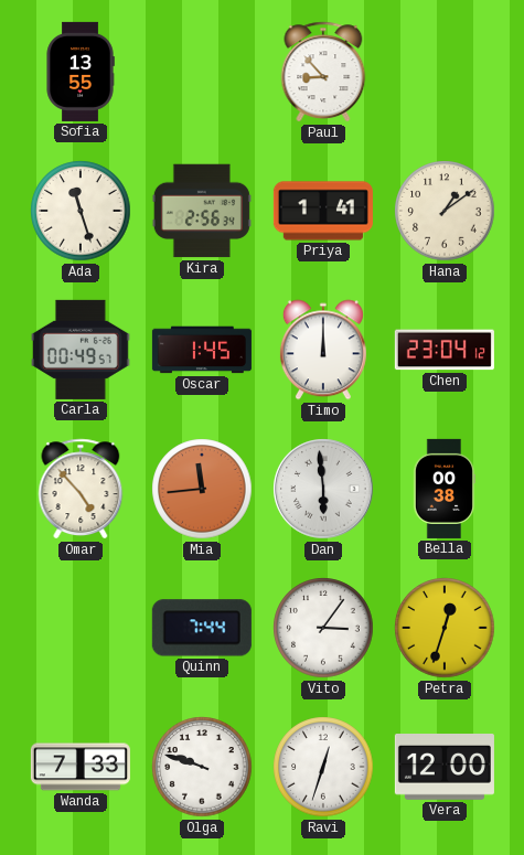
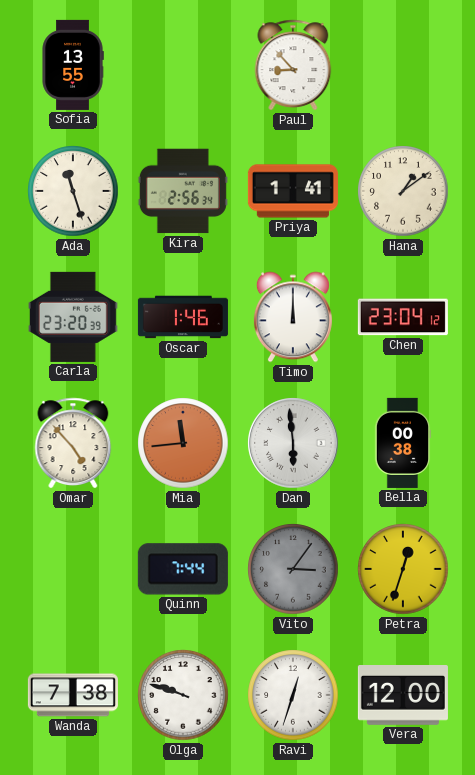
Carla: 00:49 -> 23:20 (73, 317)
Oscar: 1:45 -> 1:46 (183, 317)
Vito dial: white -> grey (293, 569)
Wanda: 7:33 -> 7:38 (73, 695)
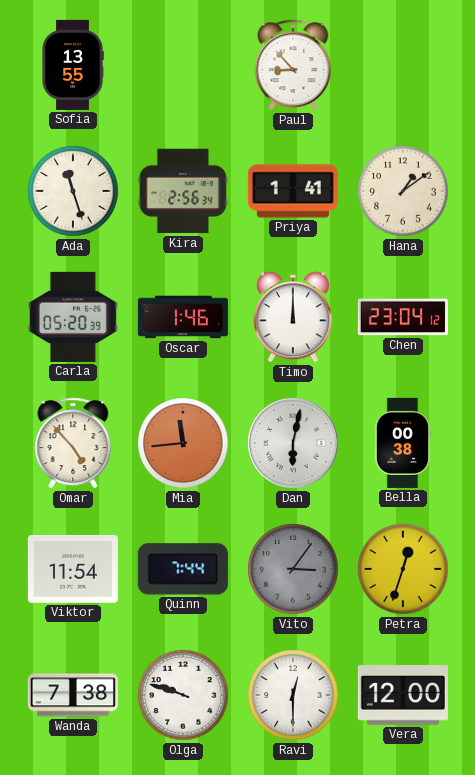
Carla: 23:20 -> 05:20 (73, 317)
Dan: 5:59 -> 6:02 (293, 443)
Viktor: none -> 11:54 (73, 570)
Ravi: 12:33 -> 12:30 (293, 695)
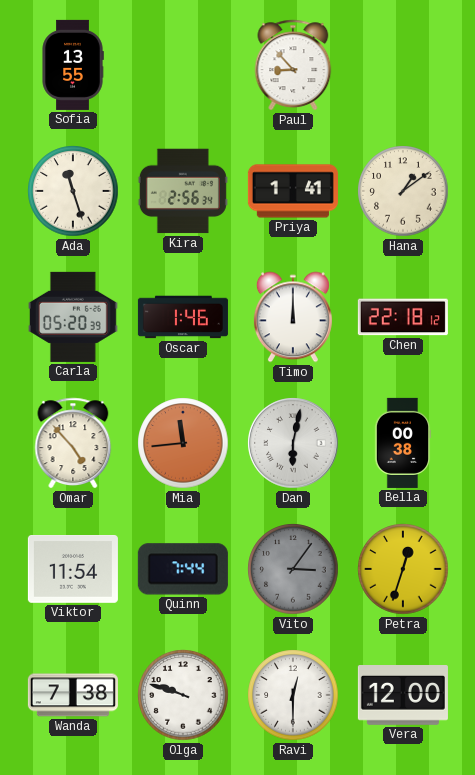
Chen: 23:04 -> 22:18 (403, 317)
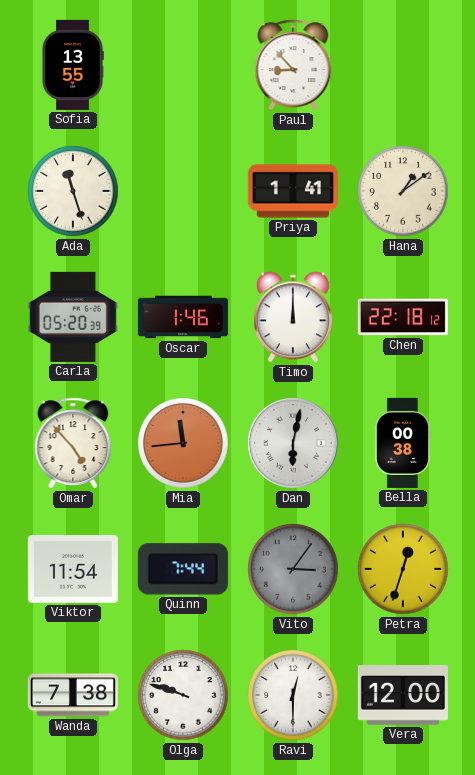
Kira: 2:56 -> none (183, 191)
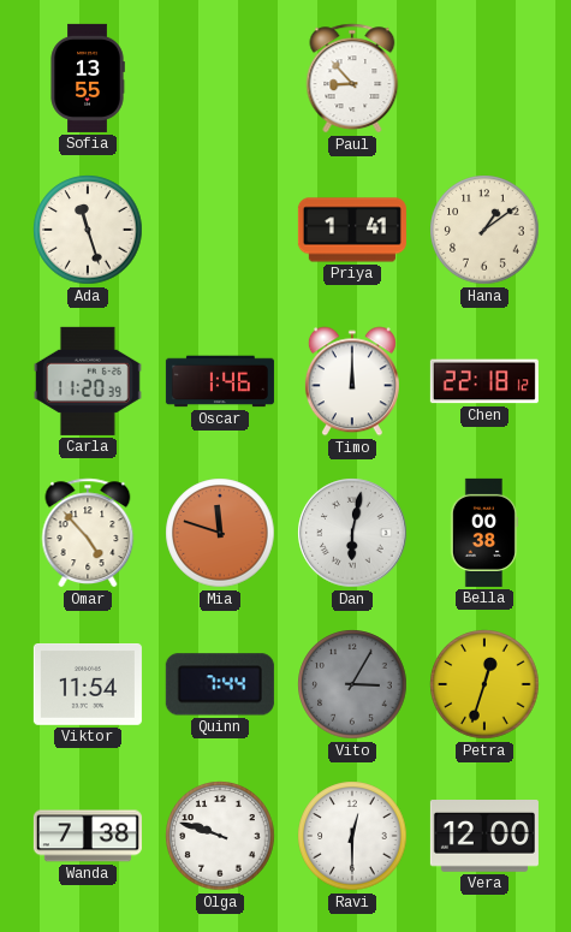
Carla: 05:20 -> 11:20 (88, 381)
Mia: 11:44 -> 11:48 (220, 533)
Vito: 3:06 -> 3:05 (352, 684)
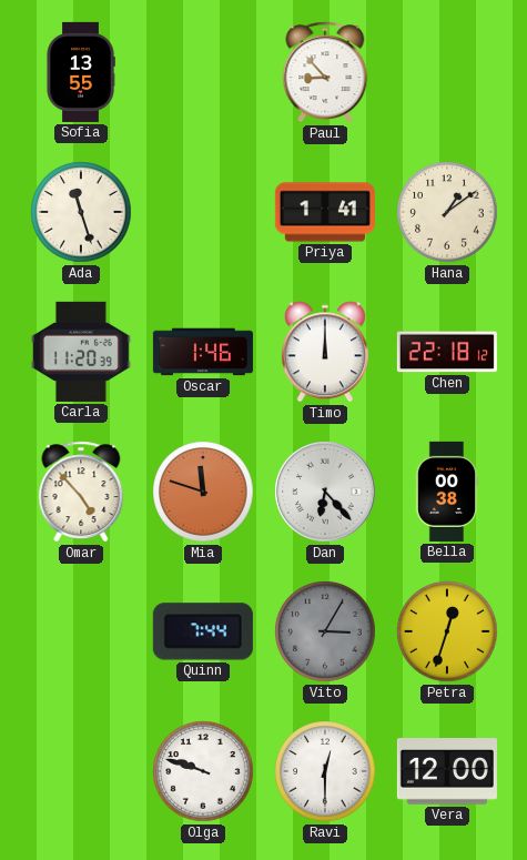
Dan: 6:02 -> 6:23 (325, 492)
Viktor: 11:54 -> none (88, 685)
Wanda: 7:38 -> none (88, 836)
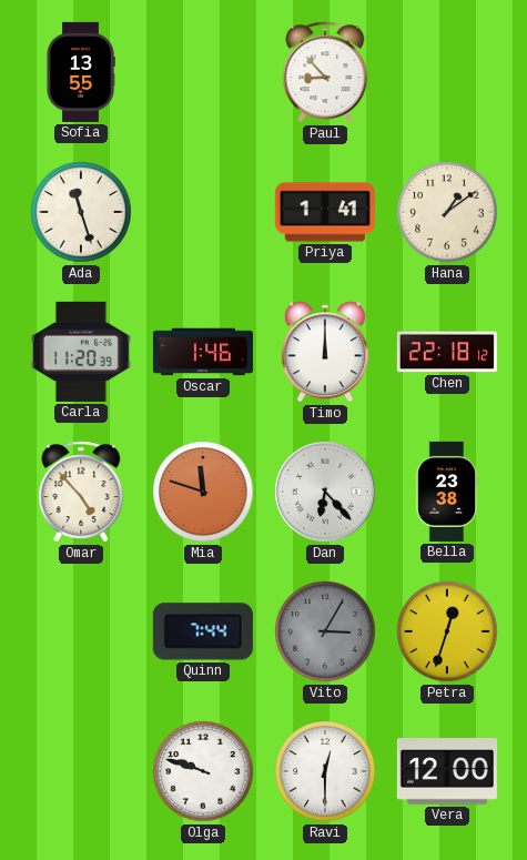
Bella: 00:38 -> 23:38 (447, 492)
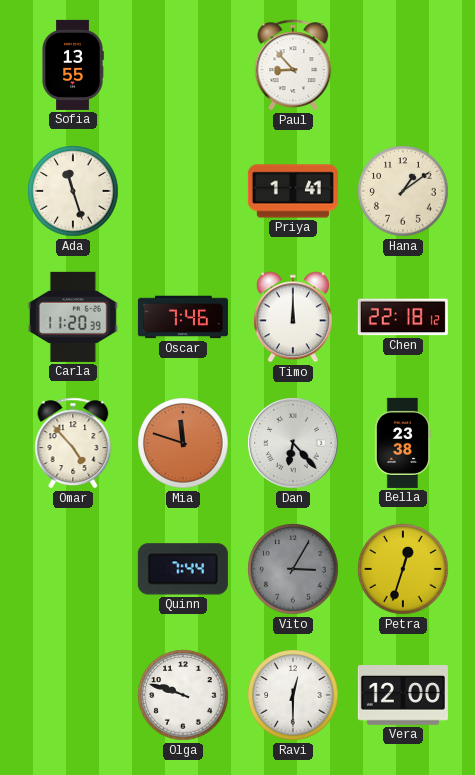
Oscar: 1:46 -> 7:46 (183, 317)
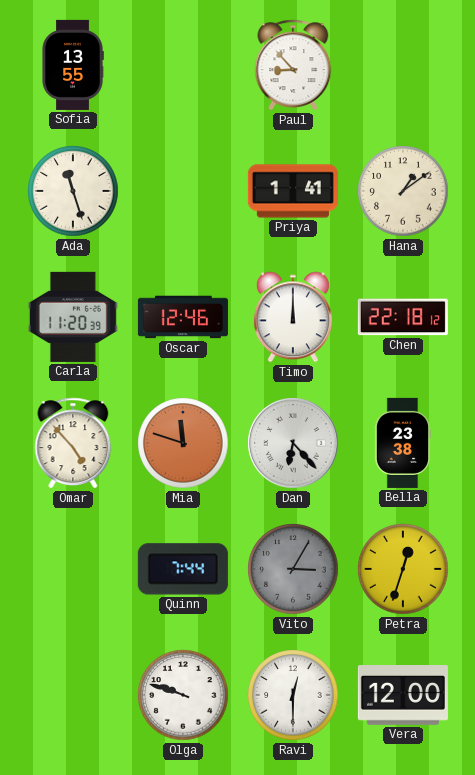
Oscar: 7:46 -> 12:46 (183, 317)
